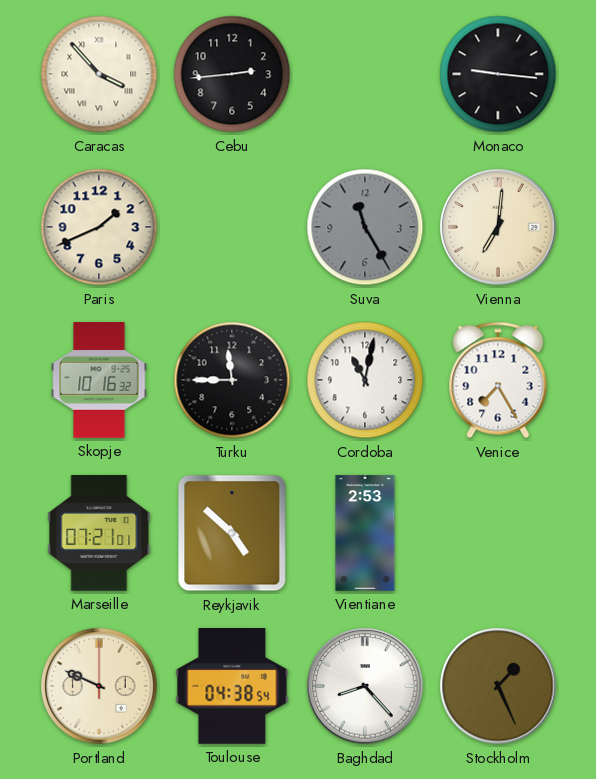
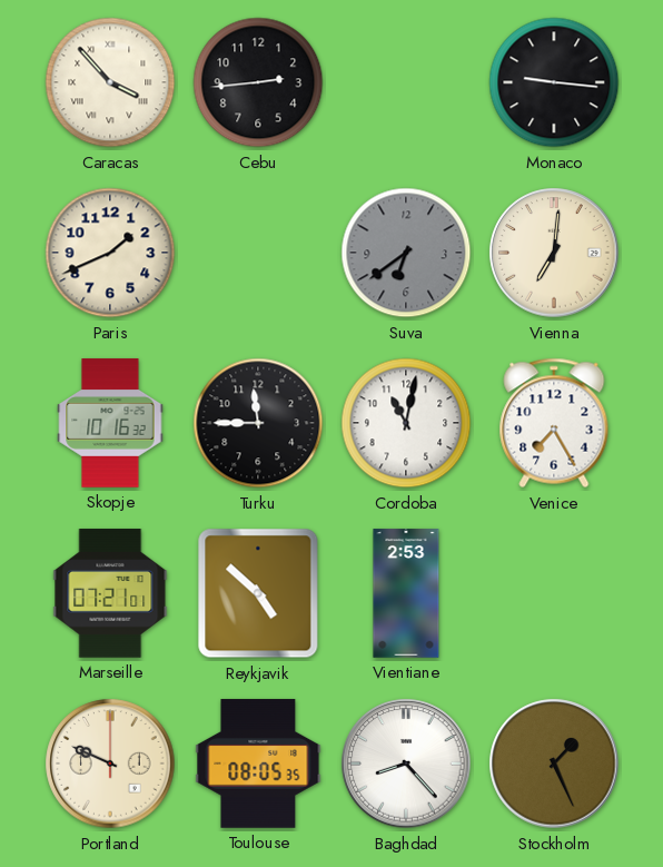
Suva: 11:25 -> 6:39 (406, 253)
Toulouse: 04:38 -> 08:05 (258, 763)
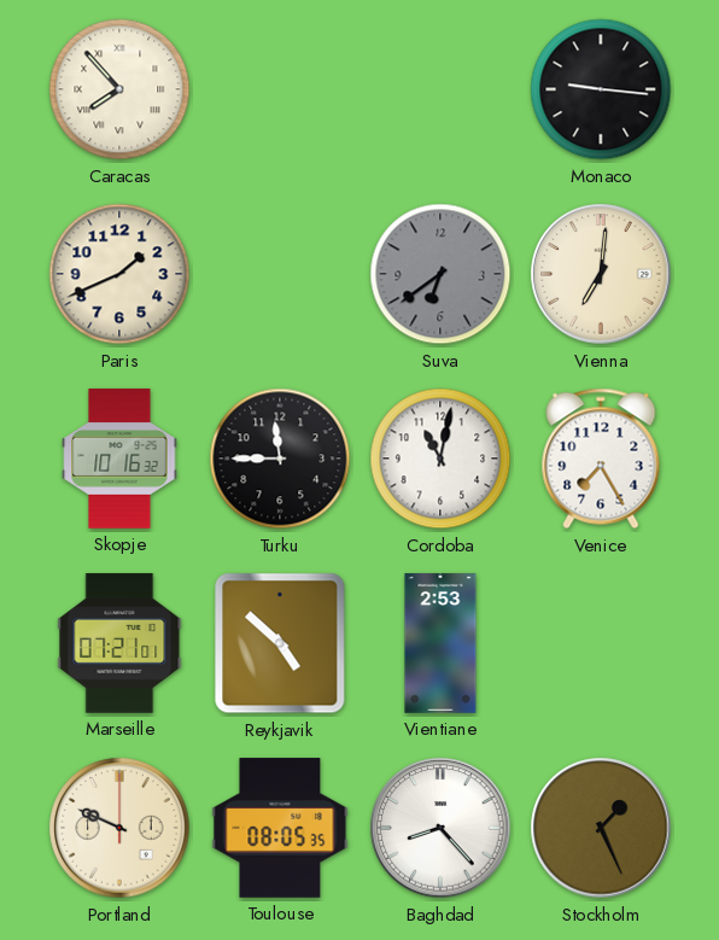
Caracas: 3:53 -> 7:53 (119, 89)
Cebu: 2:44 -> none (258, 82)
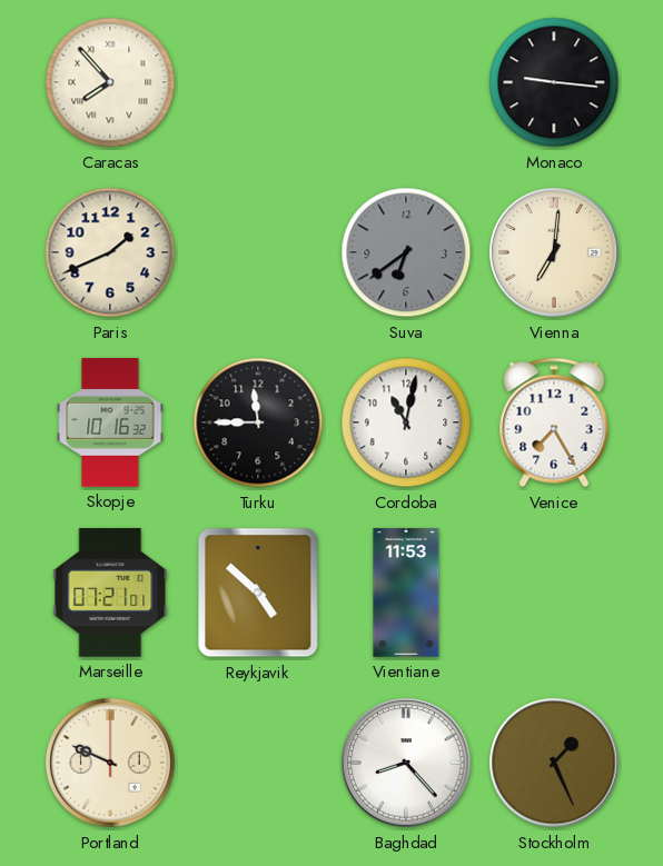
Vientiane: 2:53 -> 11:53 (406, 593)
Toulouse: 08:05 -> none (280, 828)
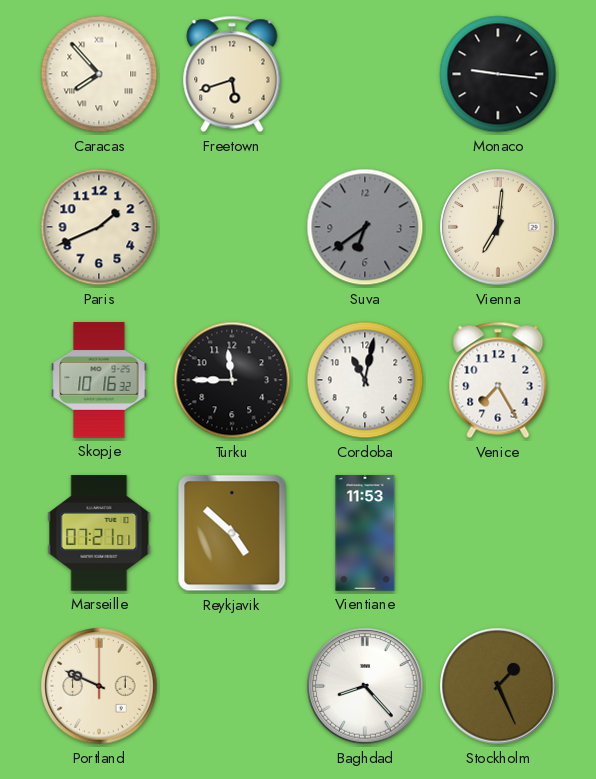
Freetown: none -> 5:42 (232, 74)
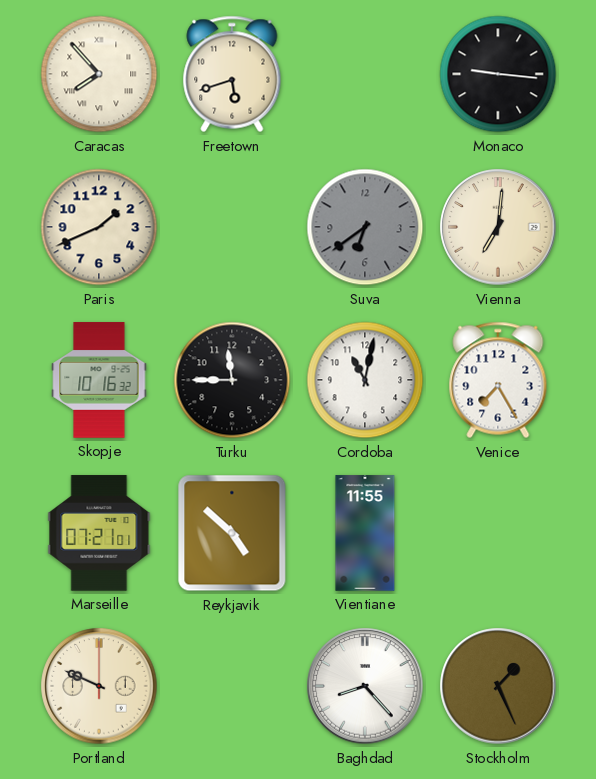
Vientiane: 11:53 -> 11:55 (365, 533)
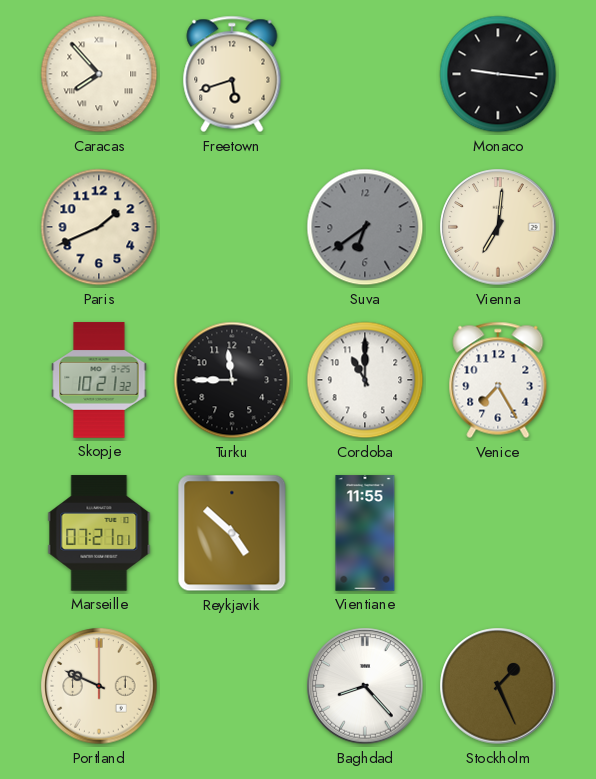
Skopje: 10:16 -> 10:21 (99, 380)
Cordoba: 11:02 -> 11:00 (365, 380)
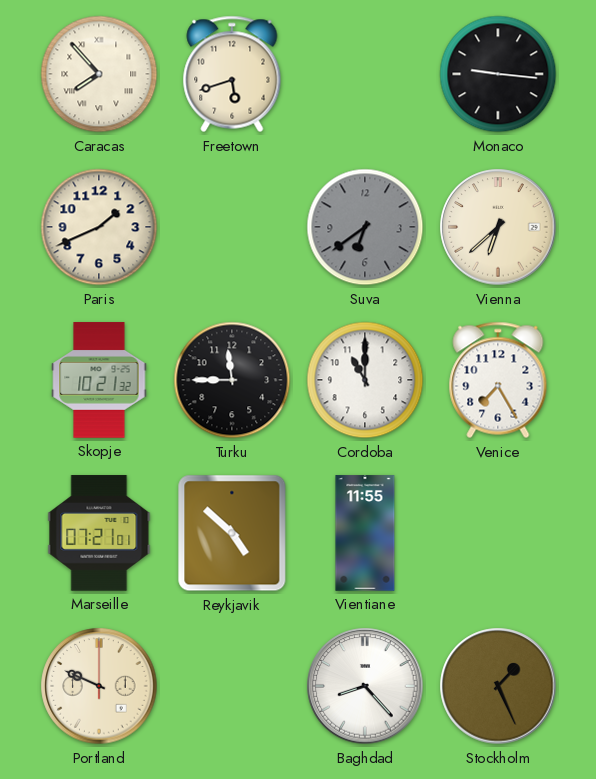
Vienna: 7:01 -> 6:38 (498, 227)
